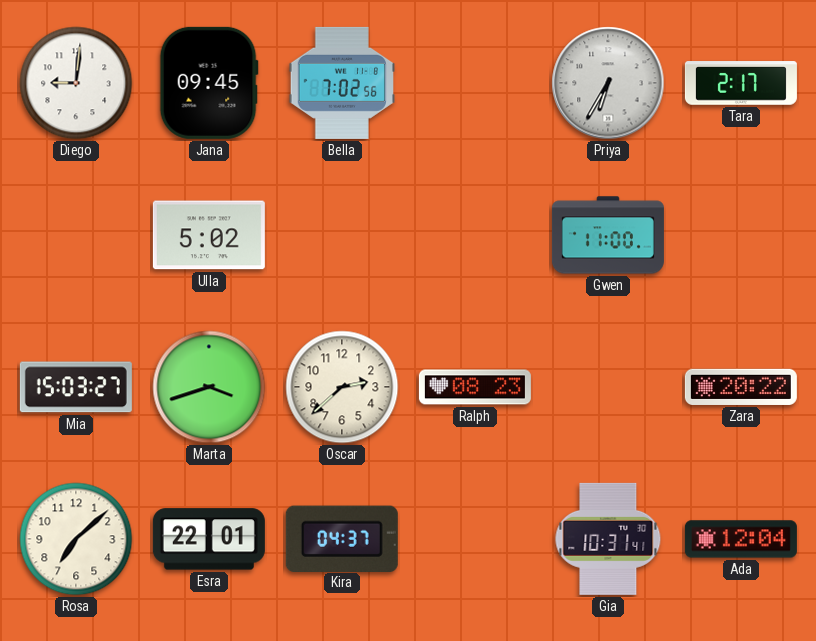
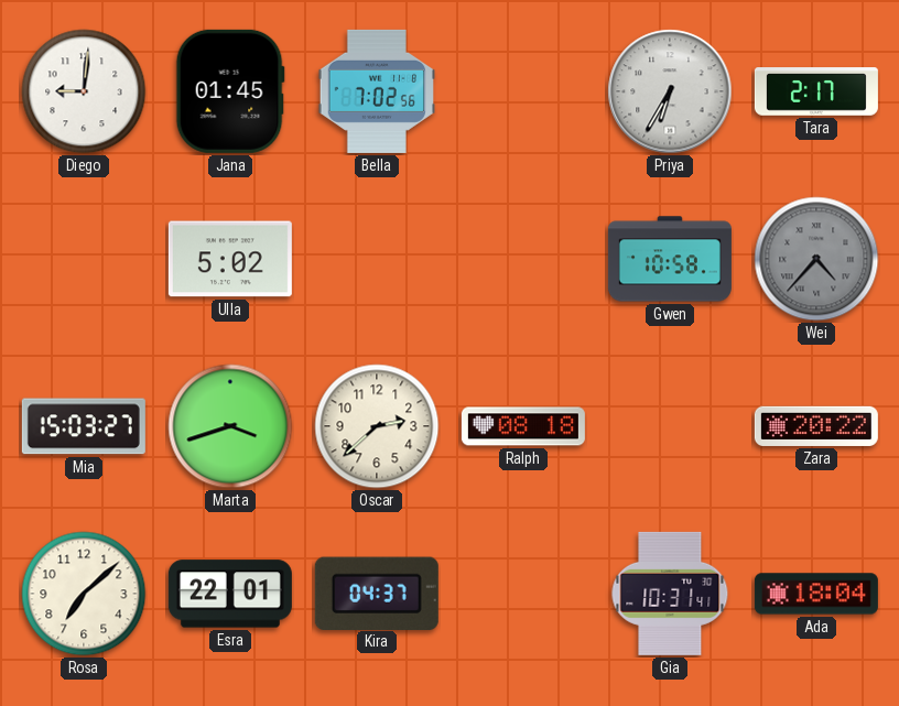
Jana: 09:45 -> 01:45 (230, 91)
Gwen: 11:00 -> 10:58 (670, 259)
Wei: none -> 4:37 (816, 259)
Ralph: 08:23 -> 08:18 (523, 426)
Ada: 12:04 -> 18:04 (816, 594)
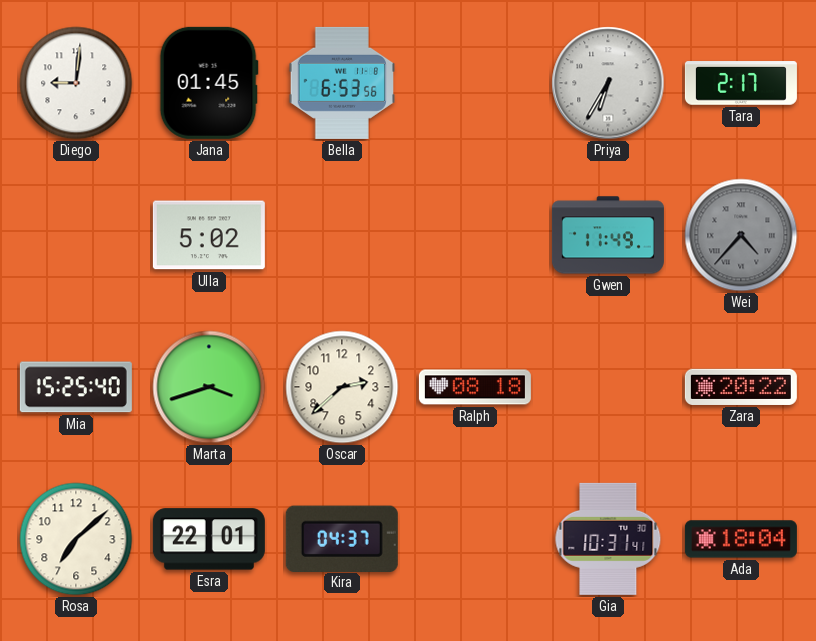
Bella: 7:02 -> 6:53 (341, 83)
Gwen: 10:58 -> 11:49 (608, 235)
Mia: 15:03 -> 15:25 (76, 387)
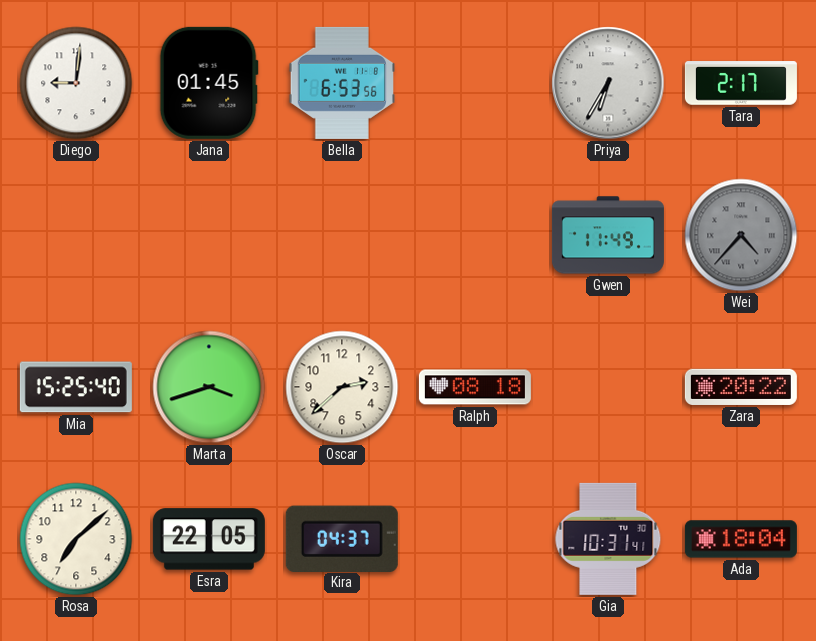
Ulla: 5:02 -> none (209, 235)
Esra: 22:01 -> 22:05 (209, 539)
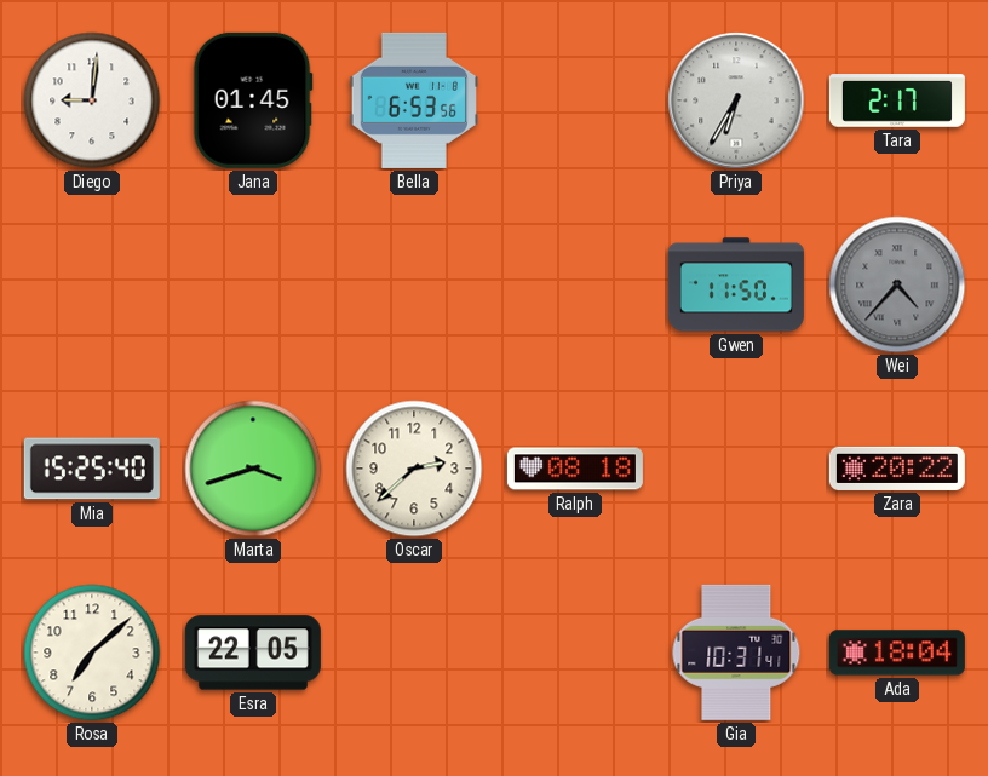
Gwen: 11:49 -> 11:50 (736, 284)
Kira: 04:37 -> none (342, 538)
